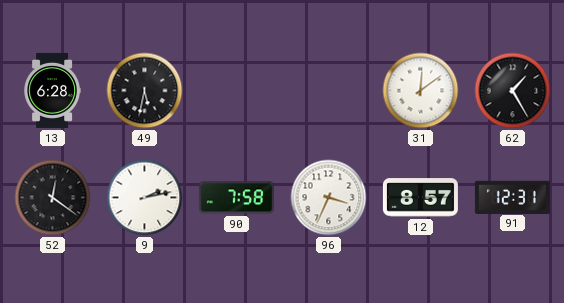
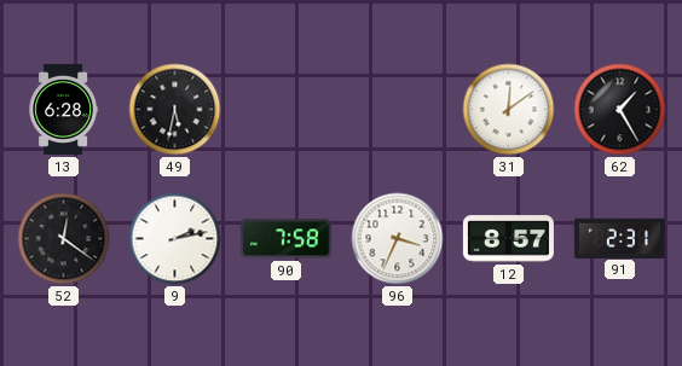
91: 12:31 -> 2:31 (619, 238)
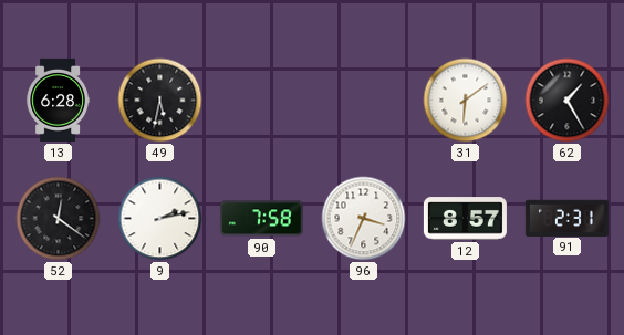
31: 12:09 -> 6:09 (466, 101)
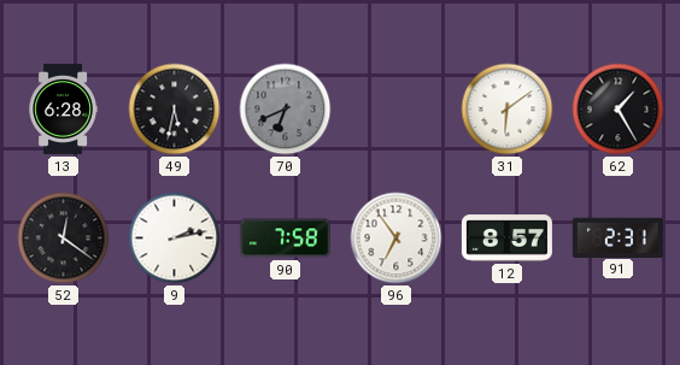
70: none -> 6:41 (286, 110)
96: 3:34 -> 6:54 (397, 239)
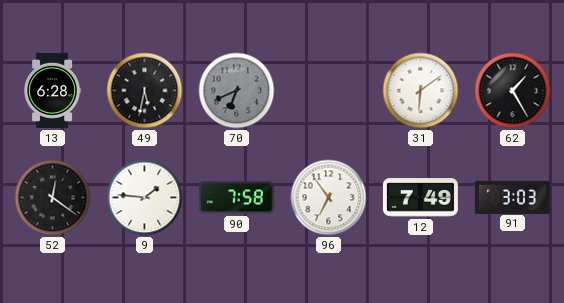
9: 2:13 -> 1:46 (145, 198)
12: 8:57 -> 7:49 (420, 198)
91: 2:31 -> 3:03 (512, 197)
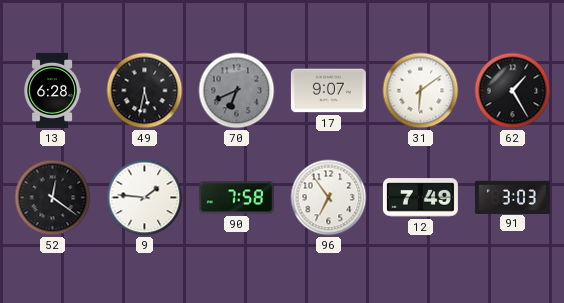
17: none -> 9:07 (328, 91)
